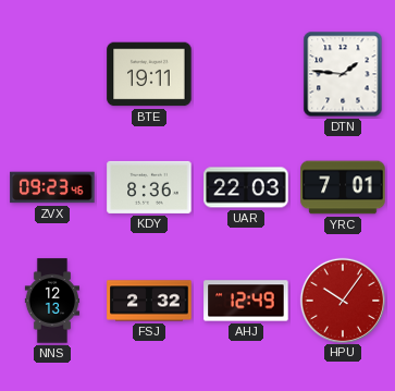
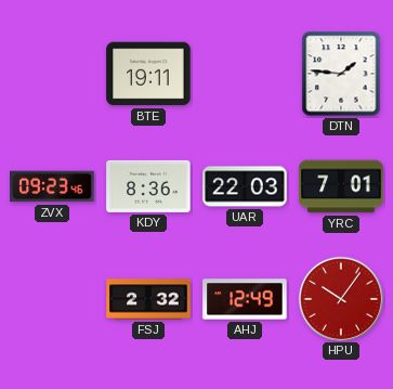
NNS: 12:13 -> none (52, 301)
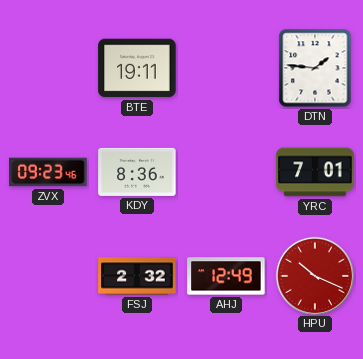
UAR: 22:03 -> none (245, 186)
HPU: 10:06 -> 10:19 (314, 275)
